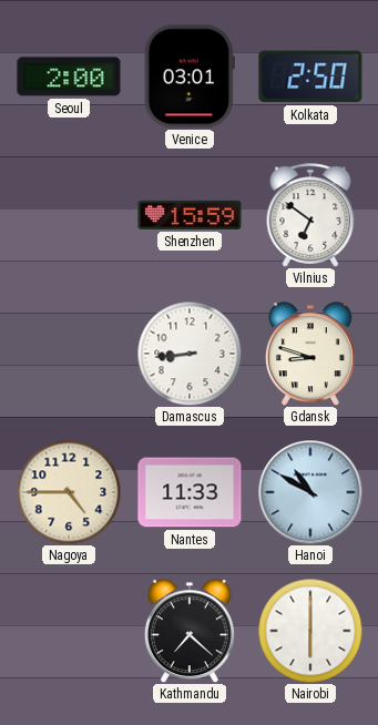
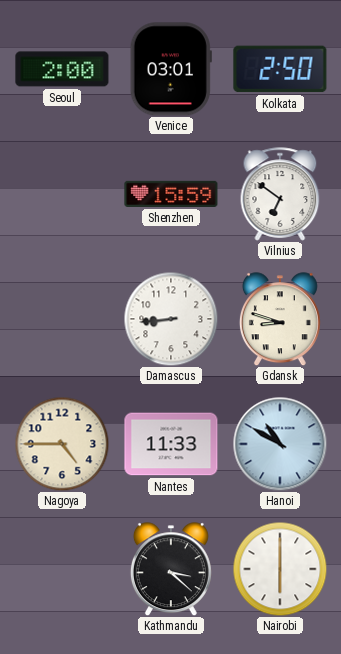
Kathmandu: 7:22 -> 3:22 (171, 569)
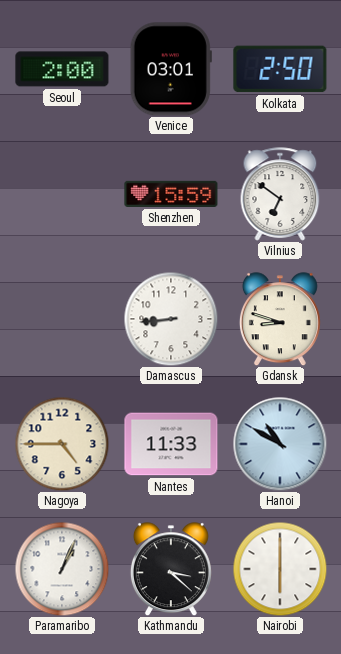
Paramaribo: none -> 1:04 (62, 569)
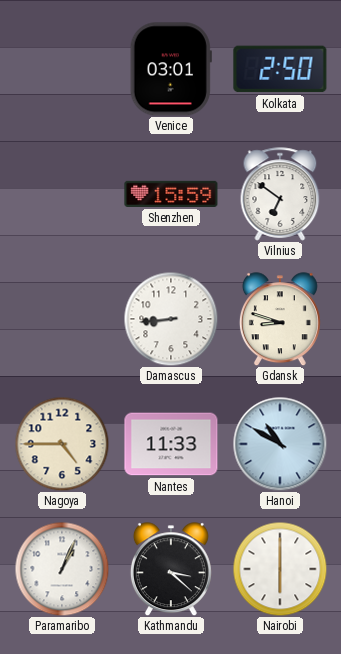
Seoul: 2:00 -> none (62, 69)
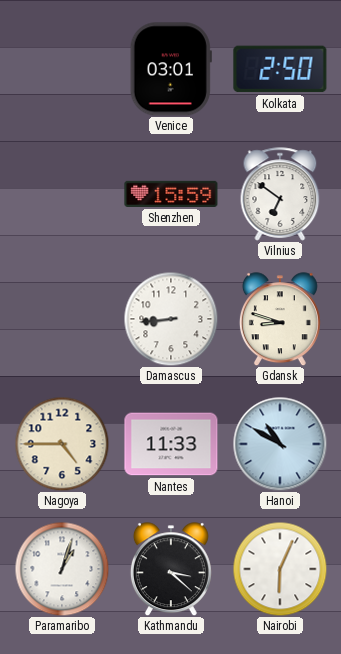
Paramaribo: 1:04 -> 1:03 (62, 569)
Nairobi: 6:00 -> 6:04 (280, 569)
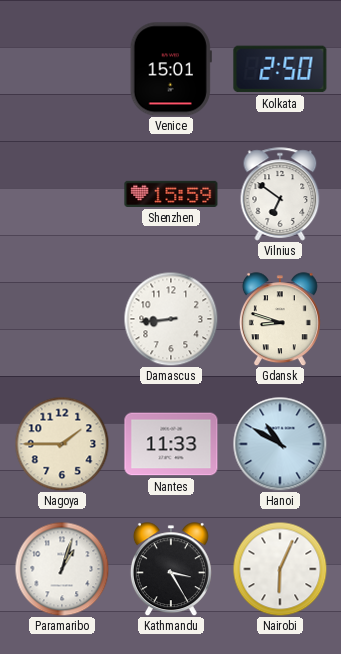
Venice: 03:01 -> 15:01 (171, 69)
Nagoya: 4:45 -> 1:45 (62, 444)
Kathmandu: 3:22 -> 3:25 (171, 569)
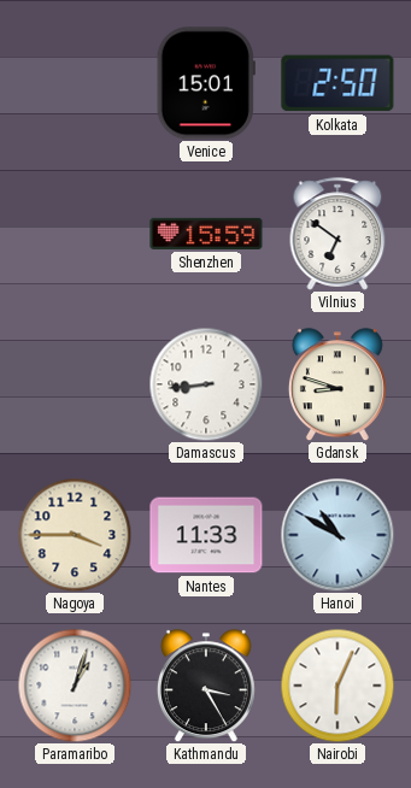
Nagoya: 1:45 -> 3:45 (75, 535)
